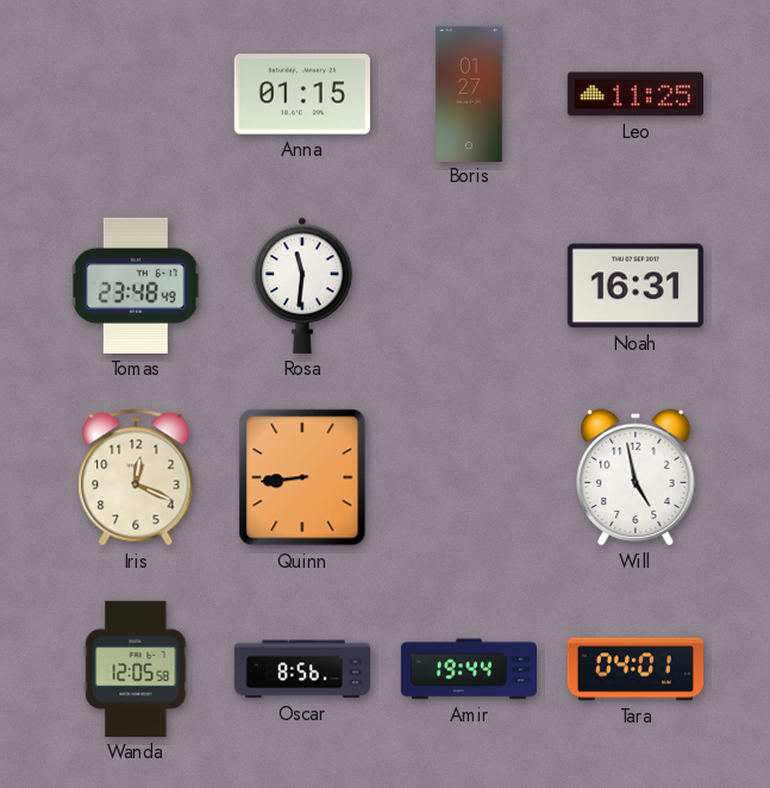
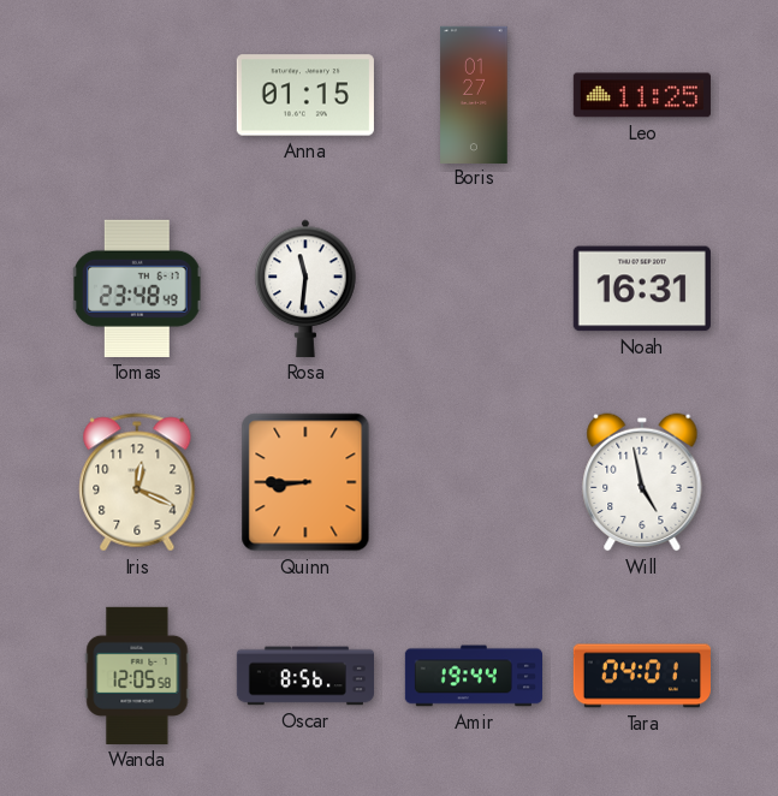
Quinn: 8:44 -> 8:45 (305, 482)
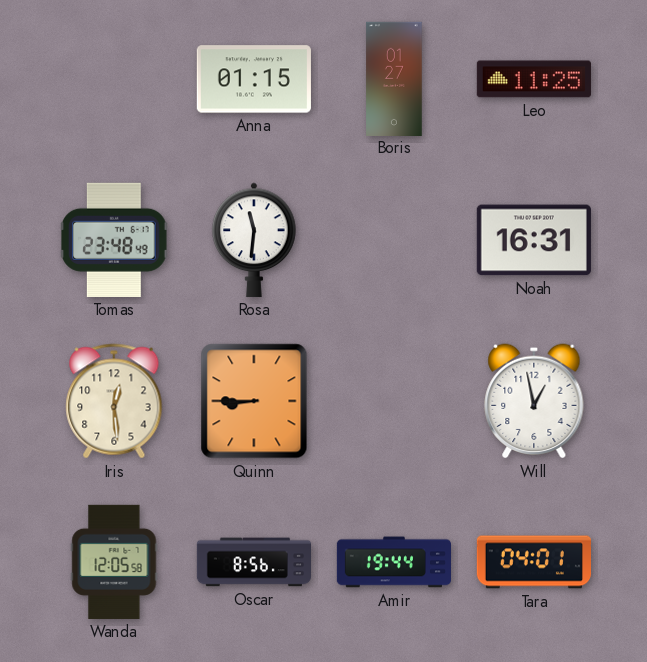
Iris: 12:19 -> 12:29 (114, 401)
Will: 4:58 -> 12:58 (534, 401)
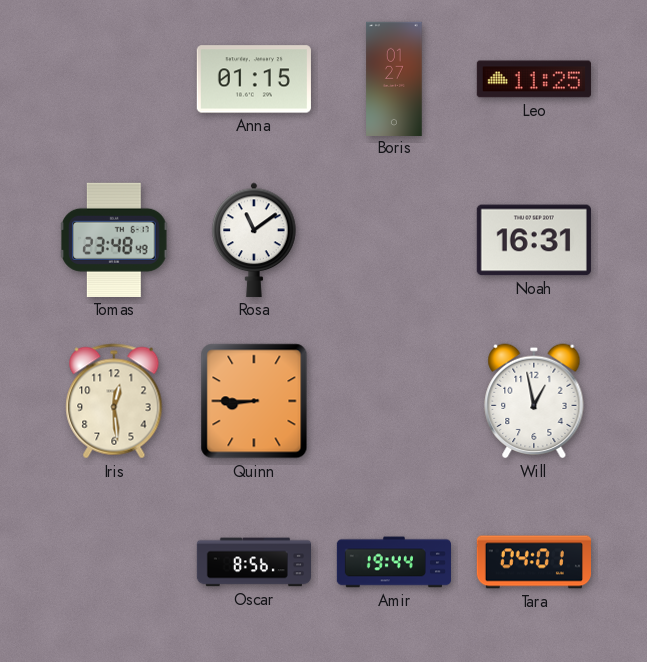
Rosa: 11:31 -> 11:09 (254, 240)
Wanda: 12:05 -> none (114, 562)
